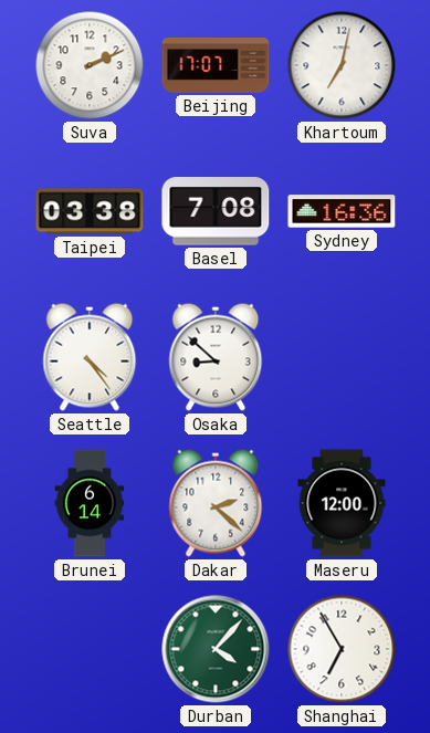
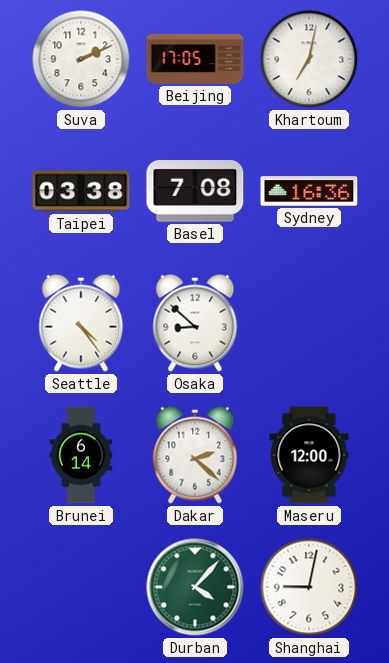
Beijing: 17:07 -> 17:05 (195, 60)
Shanghai: 6:55 -> 9:02 (309, 587)
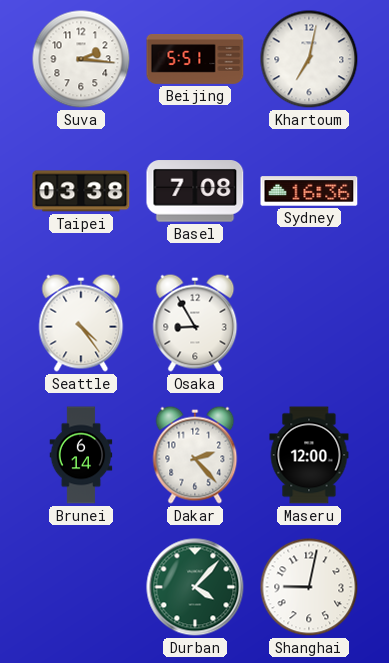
Suva: 2:11 -> 2:16 (81, 59)
Beijing: 17:05 -> 5:51 (195, 60)
Osaka: 8:52 -> 8:55 (195, 323)
Dakar: 2:22 -> 2:23 (195, 455)
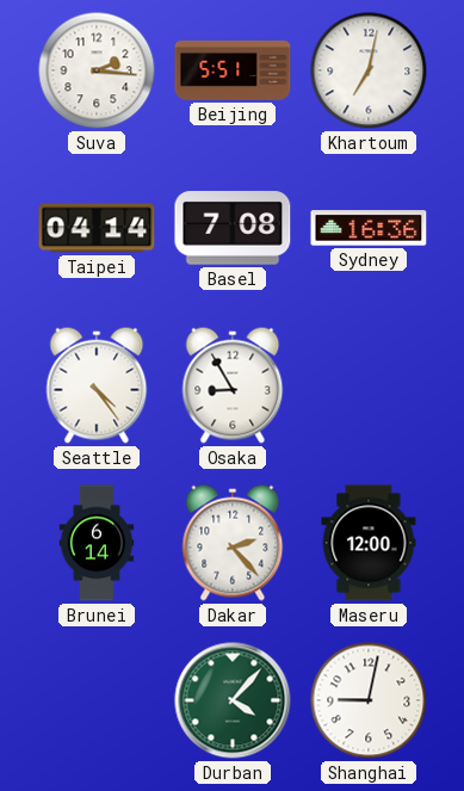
Taipei: 03:38 -> 04:14 (97, 228)
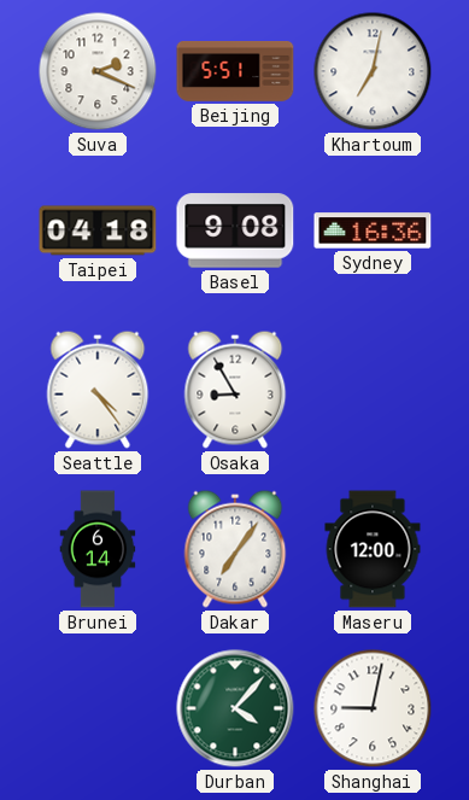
Suva: 2:16 -> 2:19 (98, 71)
Taipei: 04:14 -> 04:18 (98, 230)
Basel: 7:08 -> 9:08 (235, 230)
Dakar: 2:23 -> 7:06 (235, 549)
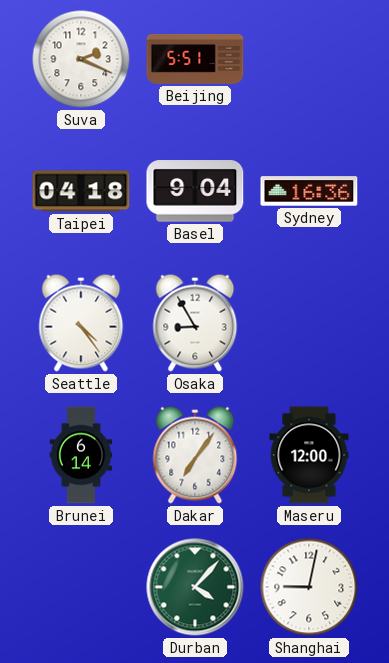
Khartoum: 7:02 -> none (373, 71)
Basel: 9:08 -> 9:04 (195, 191)
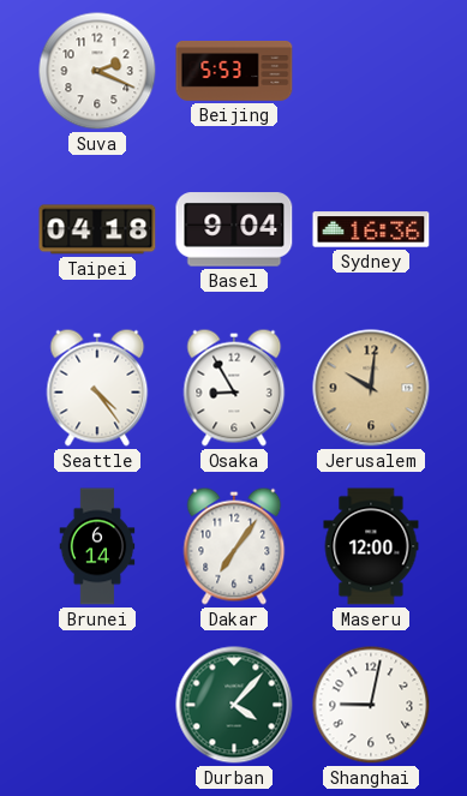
Beijing: 5:51 -> 5:53 (234, 72)
Jerusalem: none -> 10:01 (371, 388)
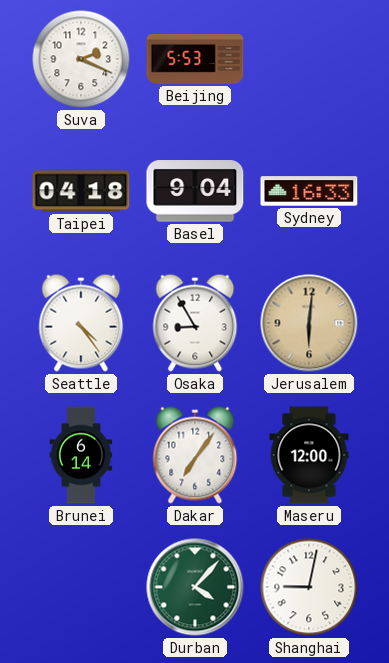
Sydney: 16:36 -> 16:33 (309, 191)
Jerusalem: 10:01 -> 6:01 (309, 323)
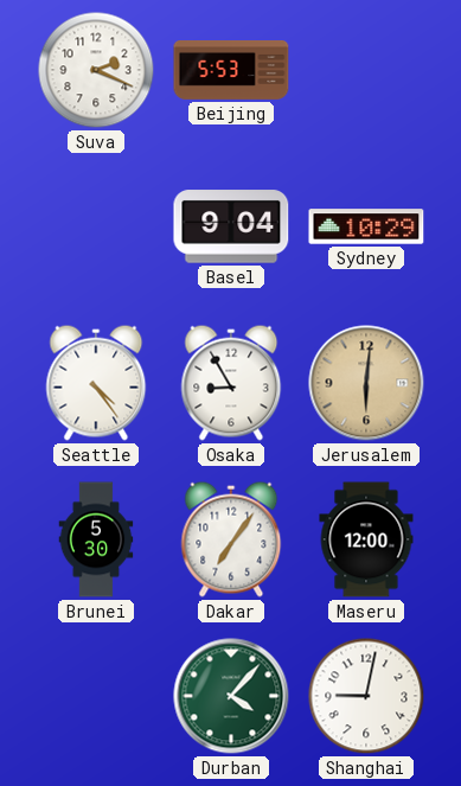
Taipei: 04:18 -> none (81, 191)
Sydney: 16:33 -> 10:29 (366, 226)
Brunei: 6:14 -> 5:30 (96, 539)
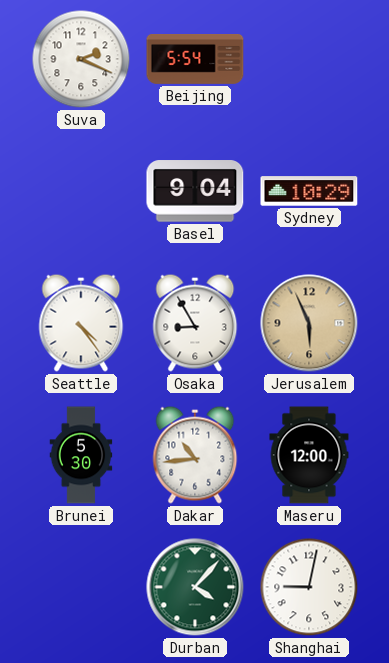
Beijing: 5:53 -> 5:54 (195, 60)
Jerusalem: 6:01 -> 5:56 (309, 323)
Dakar: 7:06 -> 10:44 (195, 455)
